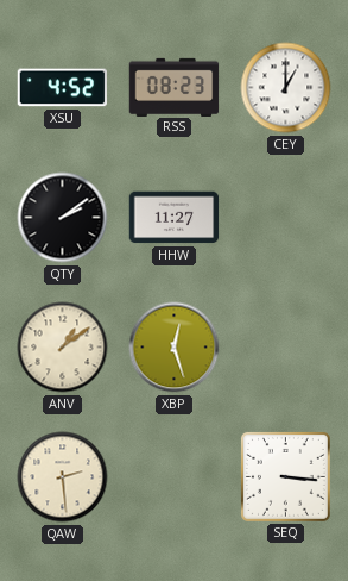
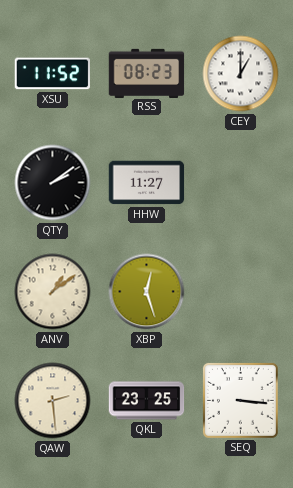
XSU: 4:52 -> 11:52 (53, 74)
QKL: none -> 23:25 (147, 401)
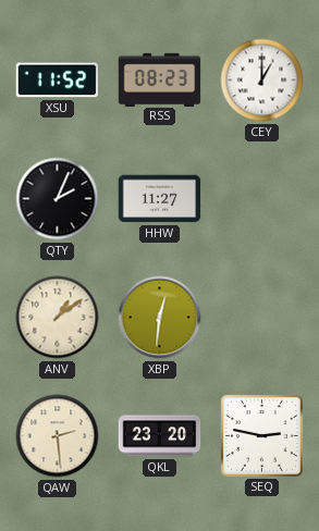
QTY: 2:09 -> 2:04 (58, 199)
XBP: 12:27 -> 12:31 (160, 318)
QKL: 23:25 -> 23:20 (160, 436)
SEQ: 3:16 -> 2:47 (261, 435)
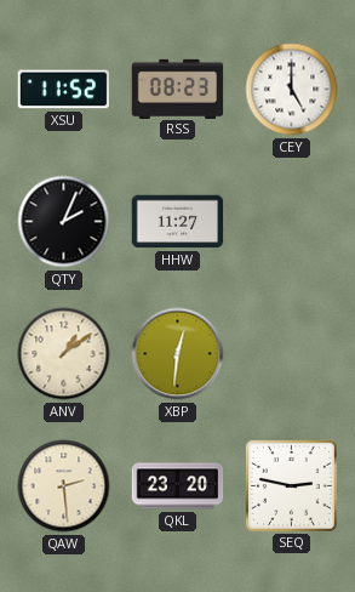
CEY: 1:00 -> 5:00 (292, 90)
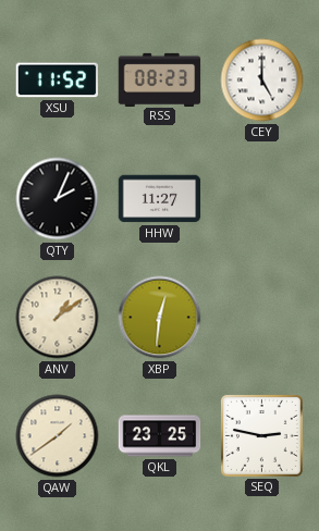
QAW: 2:29 -> 1:39 (58, 436)
QKL: 23:20 -> 23:25 (160, 436)
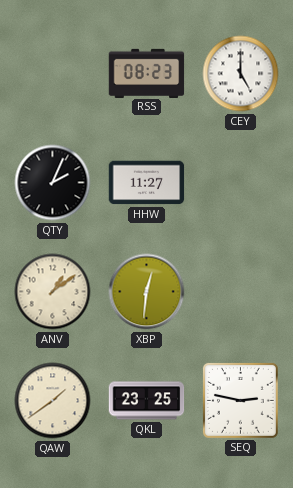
XSU: 11:52 -> none (58, 81)
